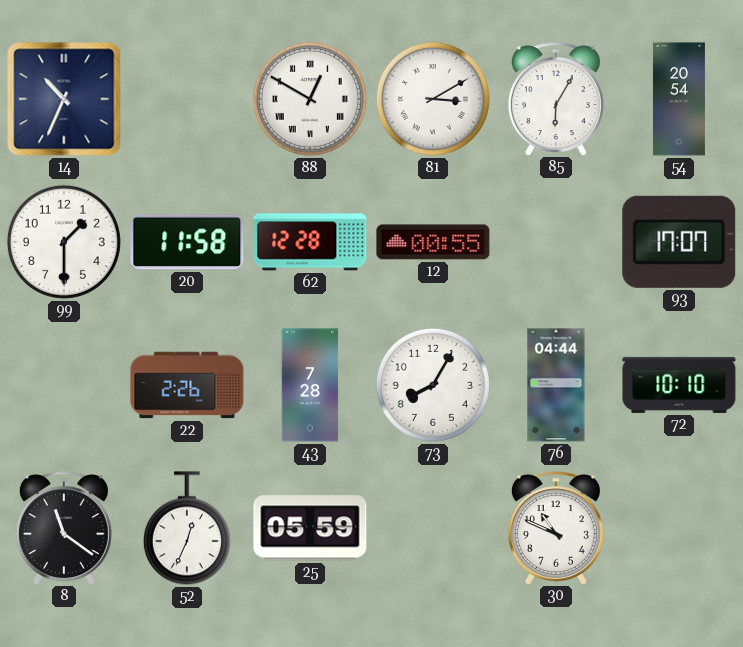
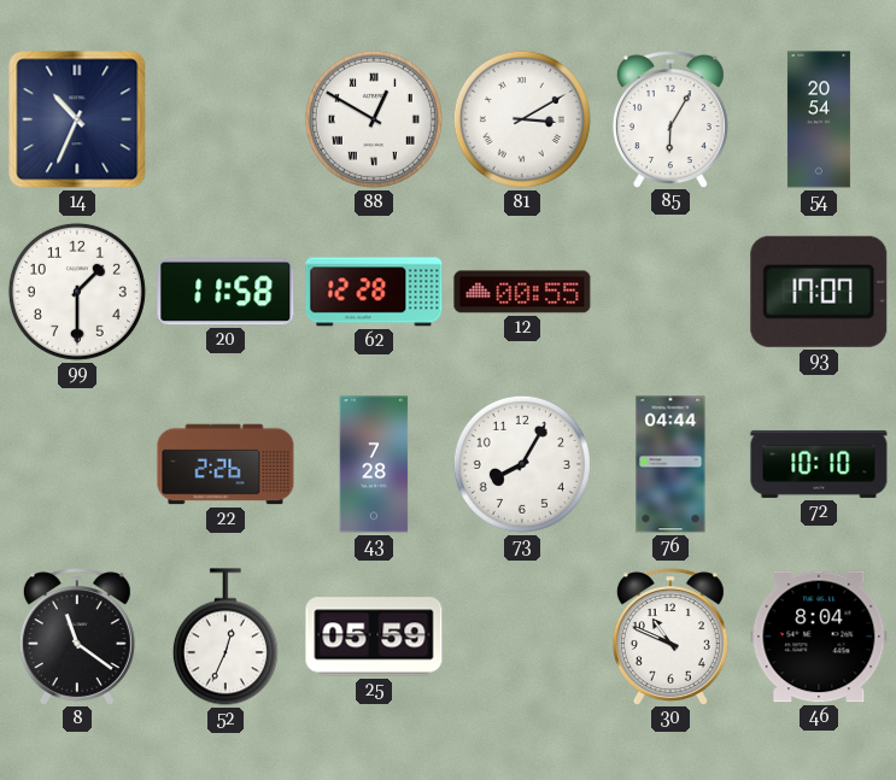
46: none -> 8:04 (819, 637)
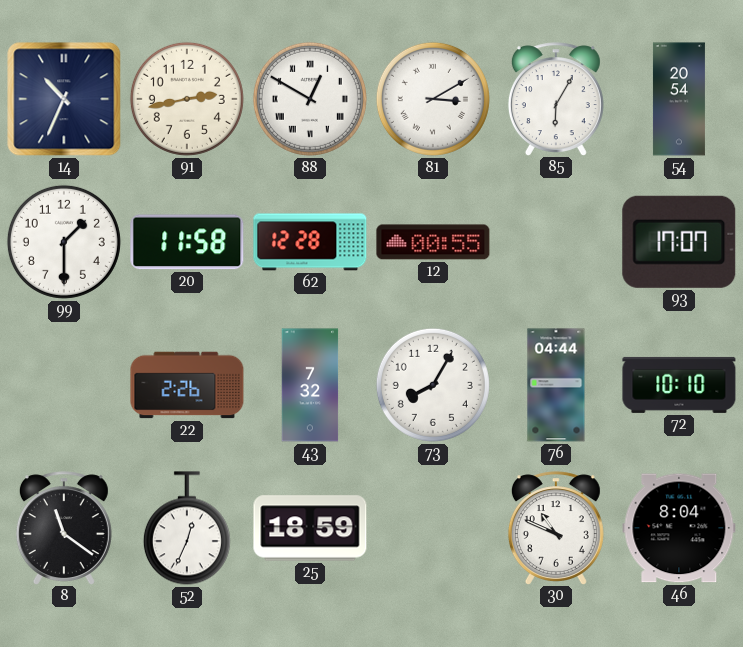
91: none -> 2:43 (187, 99)
43: 7:28 -> 7:32 (310, 385)
25: 05:59 -> 18:59 (310, 528)
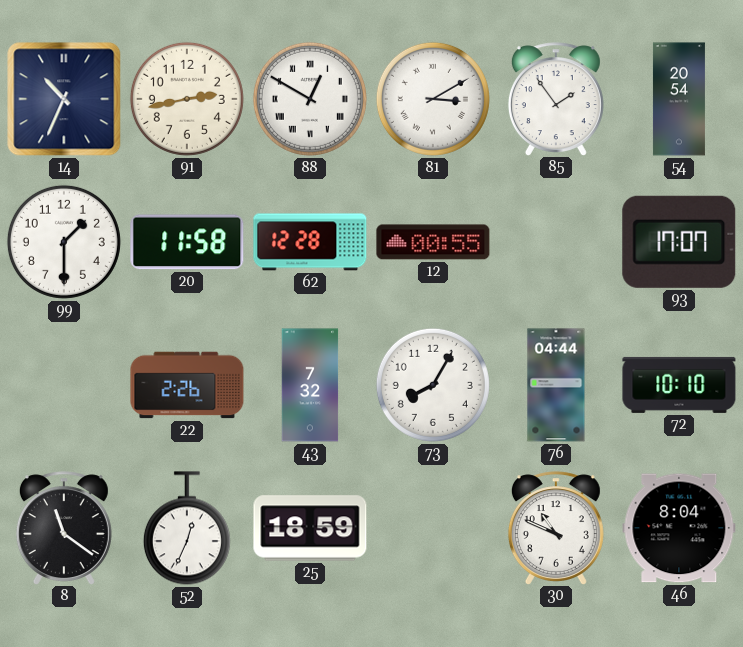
85: 6:05 -> 1:54 (556, 99)
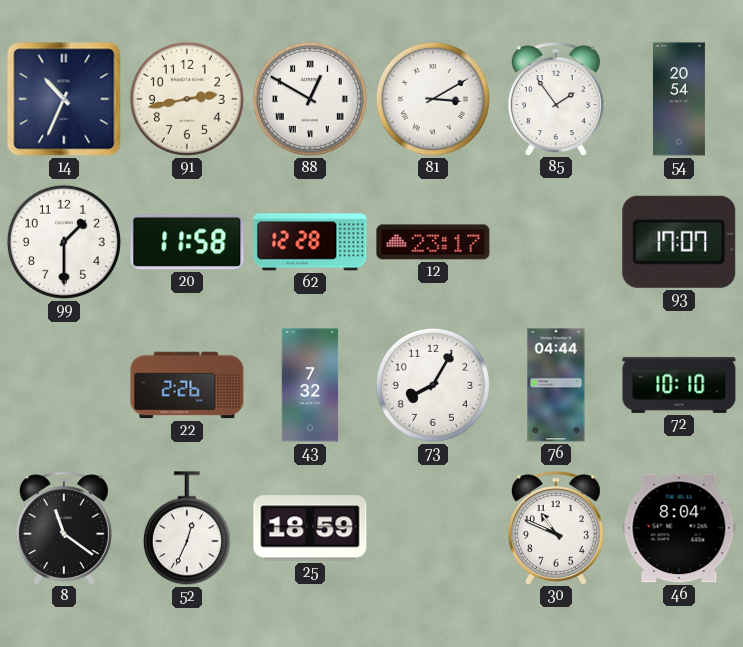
12: 00:55 -> 23:17 (433, 242)
